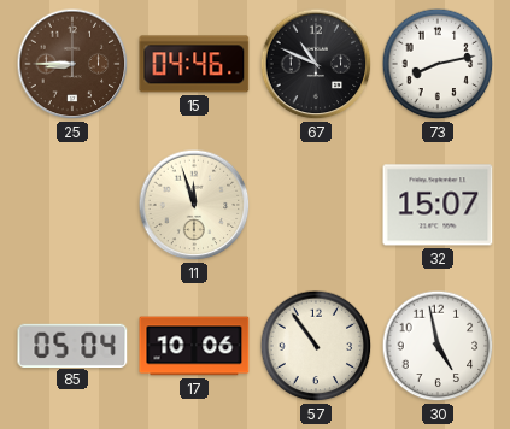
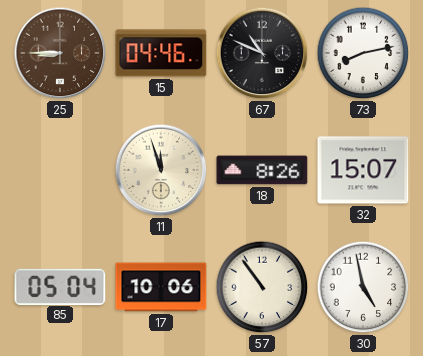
18: none -> 8:26 (262, 170)
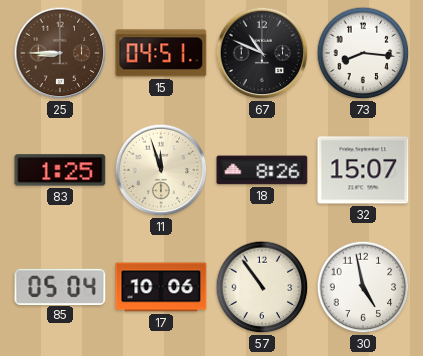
15: 04:46 -> 04:51 (161, 53)
73: 8:13 -> 8:16 (363, 53)
83: none -> 1:25 (60, 170)
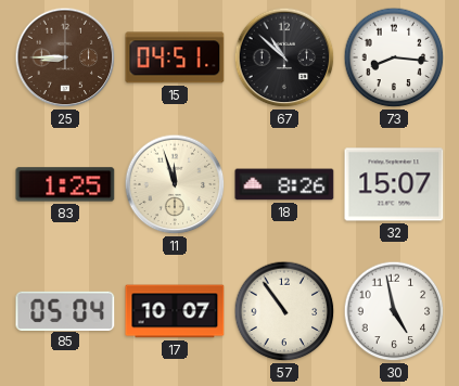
67: 10:49 -> 10:52 (284, 57)
17: 10:06 -> 10:07 (175, 311)
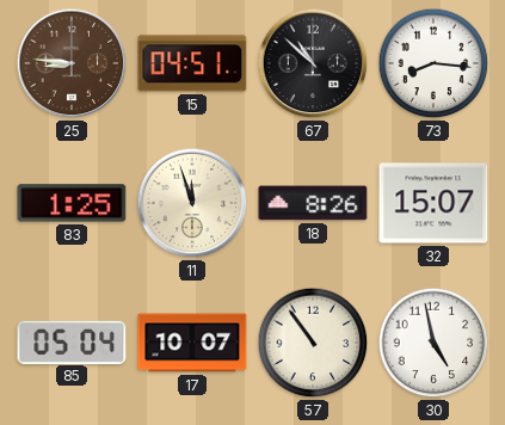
25: 8:45 -> 8:46 (72, 63)
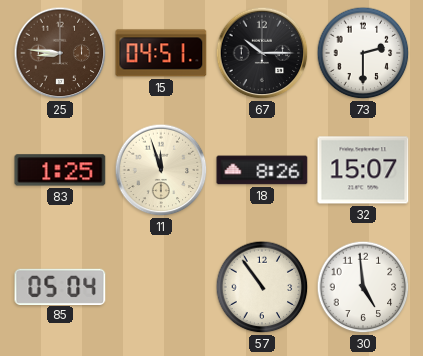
67: 10:52 -> 10:15 (262, 53)
73: 8:16 -> 2:30 (363, 53)
17: 10:07 -> none (192, 343)
30: 4:58 -> 4:59 (363, 287)
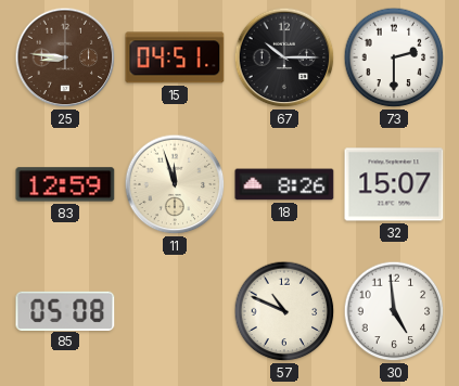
83: 1:25 -> 12:59 (65, 184)
85: 05:04 -> 05:08 (65, 310)
57: 10:54 -> 10:49 (284, 311)
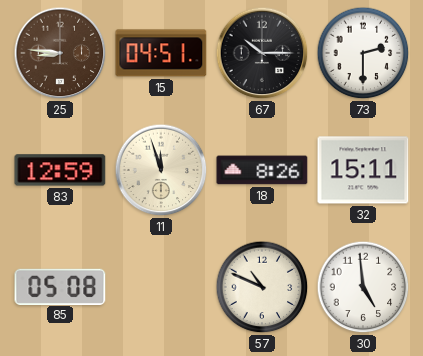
32: 15:07 -> 15:11 (363, 170)
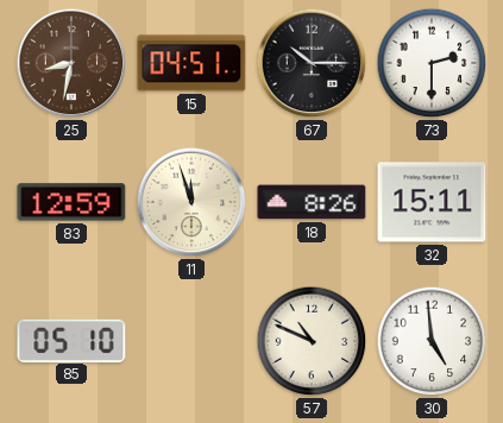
25: 8:46 -> 8:32 (71, 63)
85: 05:08 -> 05:10 (71, 340)
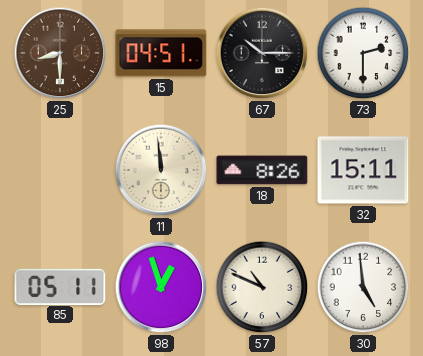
25: 8:32 -> 8:30 (60, 53)
83: 12:59 -> none (71, 202)
11: 11:57 -> 11:59 (161, 170)
85: 05:10 -> 05:11 (60, 286)
98: none -> 12:57 (161, 287)
